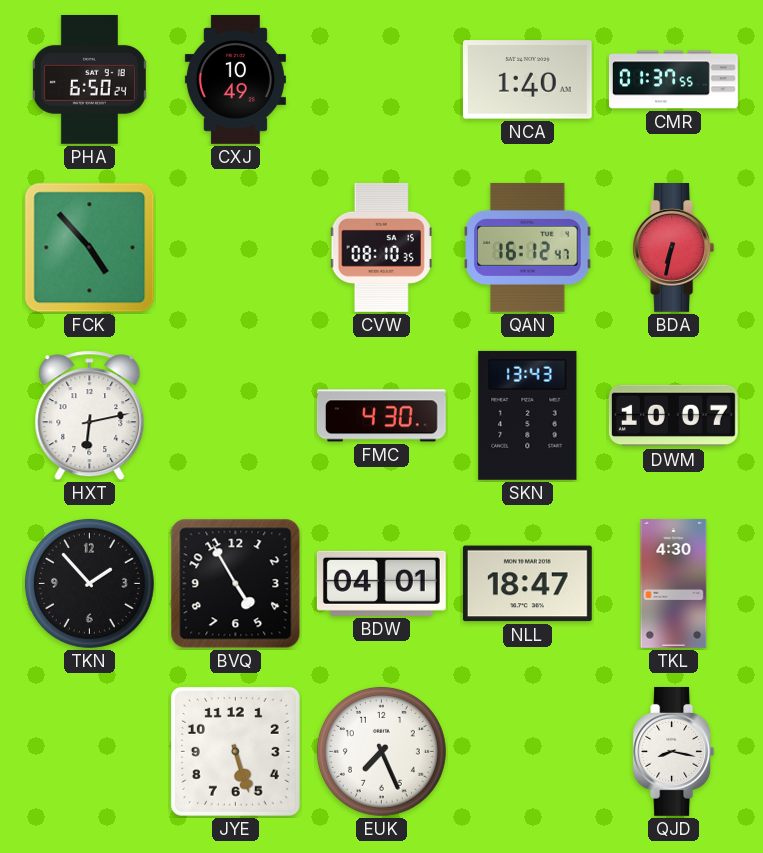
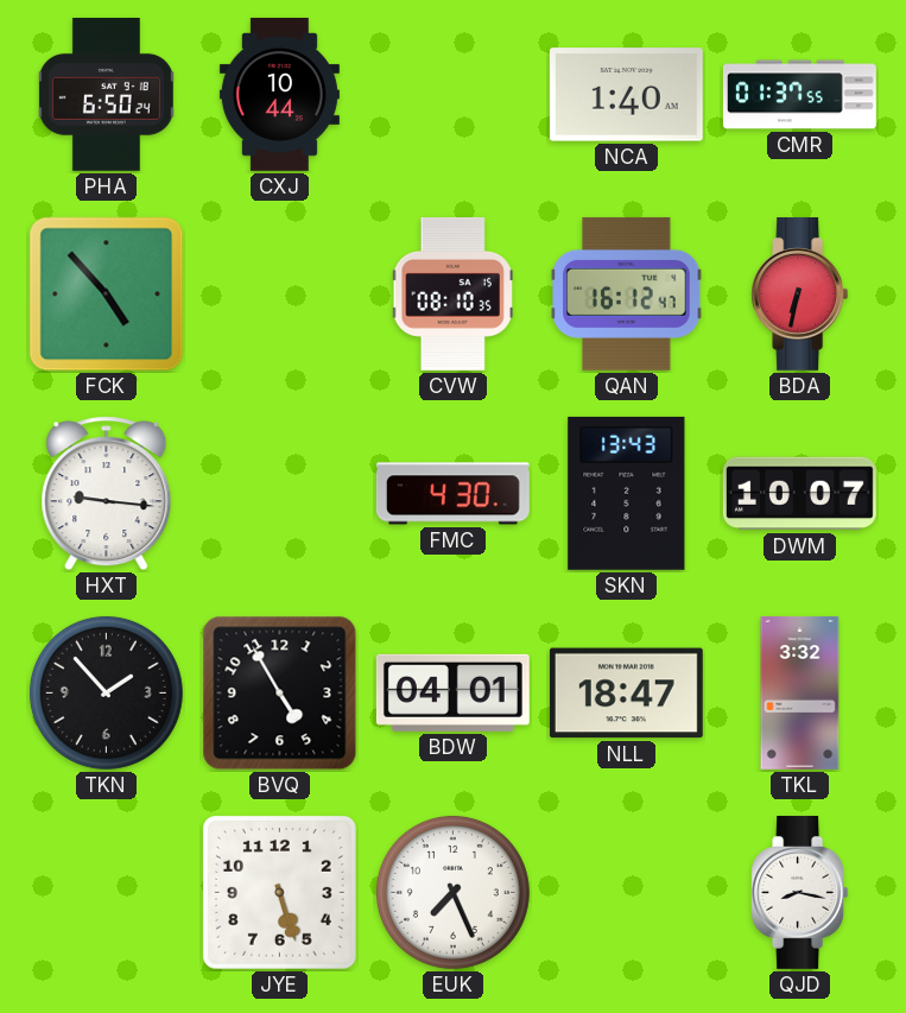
CXJ: 10:49 -> 10:44 (279, 94)
HXT: 6:13 -> 9:16 (107, 494)
TKL: 4:30 -> 3:32 (800, 692)
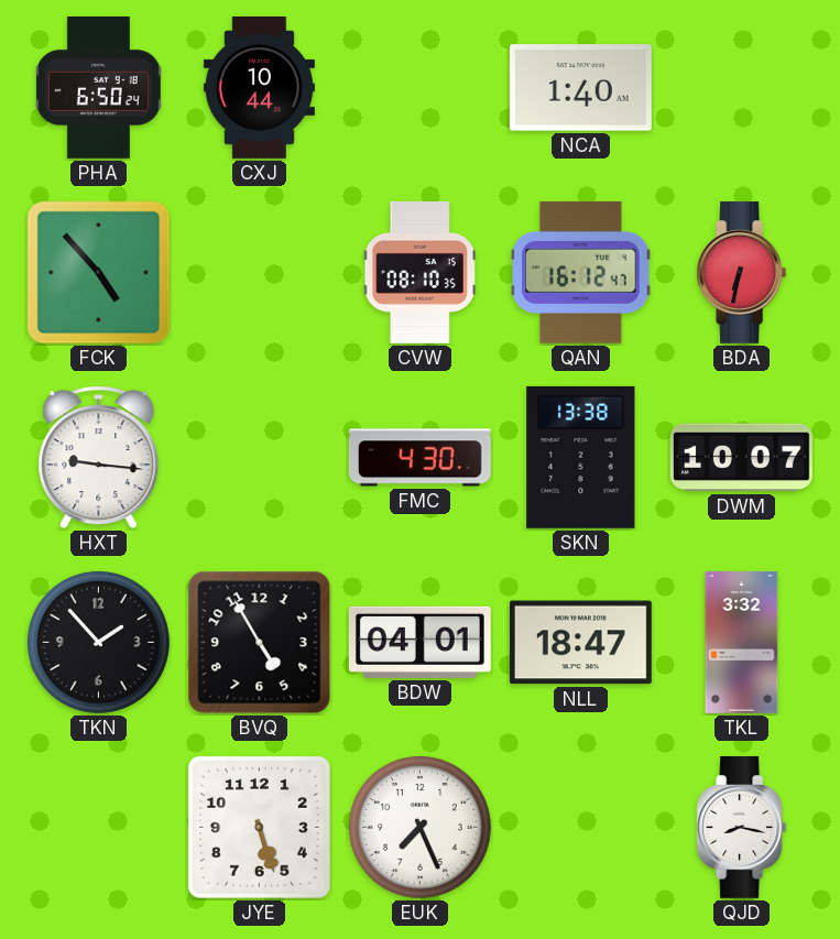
CMR: 01:37 -> none (800, 95)
SKN: 13:43 -> 13:38 (581, 457)
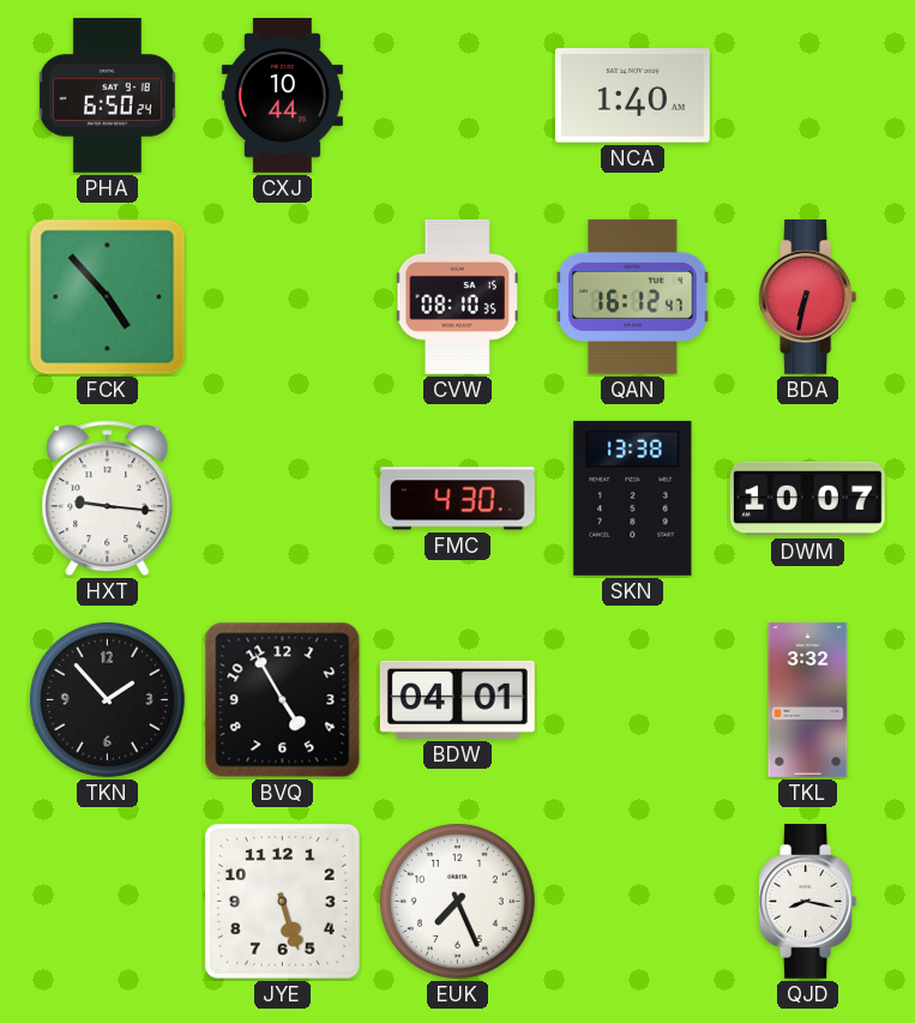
NLL: 18:47 -> none (580, 643)
